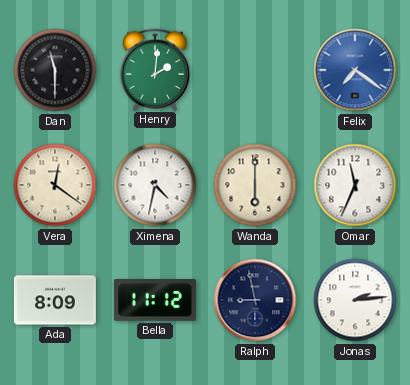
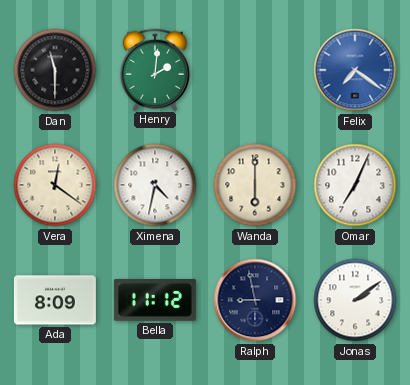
Omar: 11:34 -> 7:04 (355, 185)
Jonas: 2:14 -> 2:09 (355, 300)
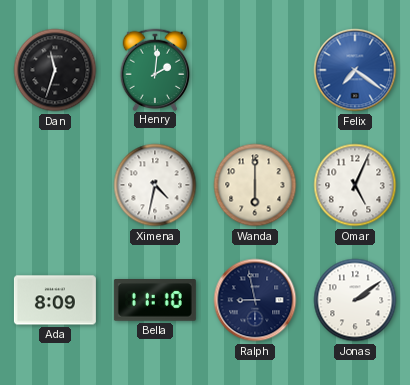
Dan: 11:30 -> 11:33 (55, 70)
Vera: 12:21 -> none (55, 185)
Omar: 7:04 -> 5:04 (355, 185)
Bella: 11:12 -> 11:10 (155, 301)
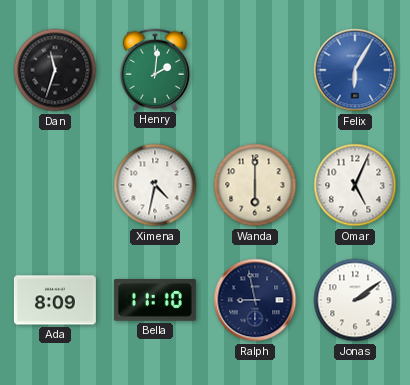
Felix: 7:21 -> 6:05 (355, 70)
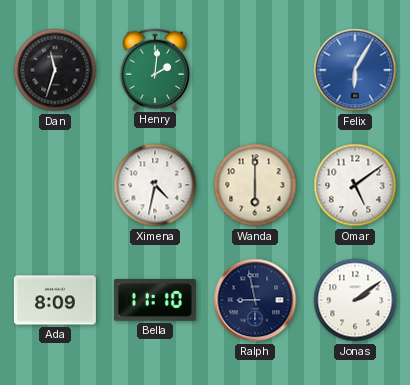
Omar: 5:04 -> 5:09 (355, 185)
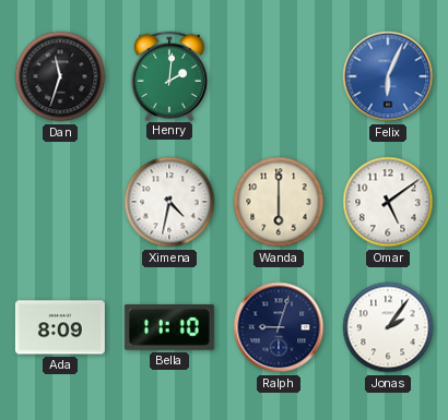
Felix: 6:05 -> 6:04 (388, 76)
Ralph: 8:58 -> 9:03 (279, 327)
Jonas: 2:09 -> 2:06 (388, 327)
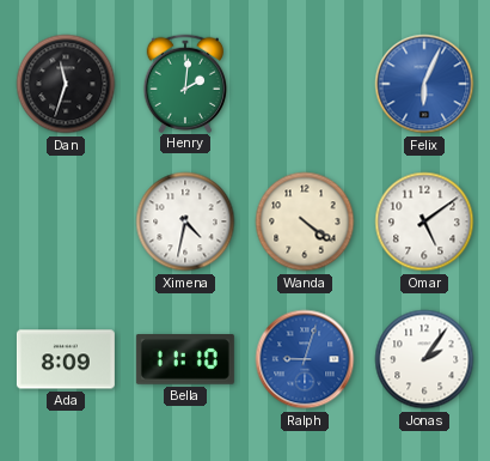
Wanda: 6:00 -> 4:21 (305, 222)
Ralph dial: navy -> blue (305, 359)
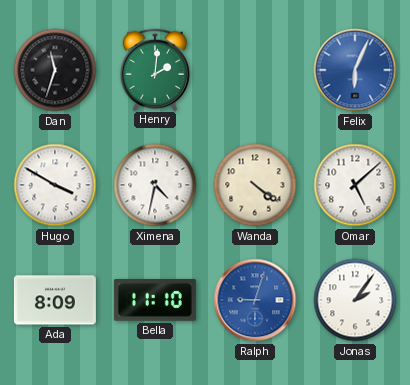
Hugo: none -> 3:50 (55, 185)
Omar: 5:09 -> 5:08 (355, 185)
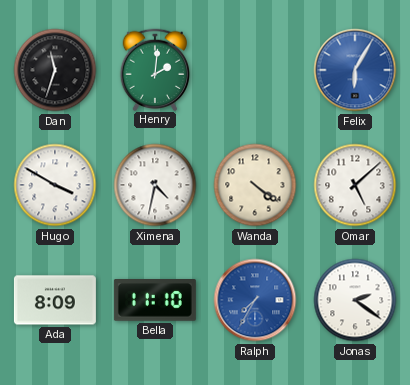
Felix: 6:04 -> 6:05 (355, 70)
Ralph: 9:03 -> 7:35 (255, 300)
Jonas: 2:06 -> 2:21 (355, 300)
